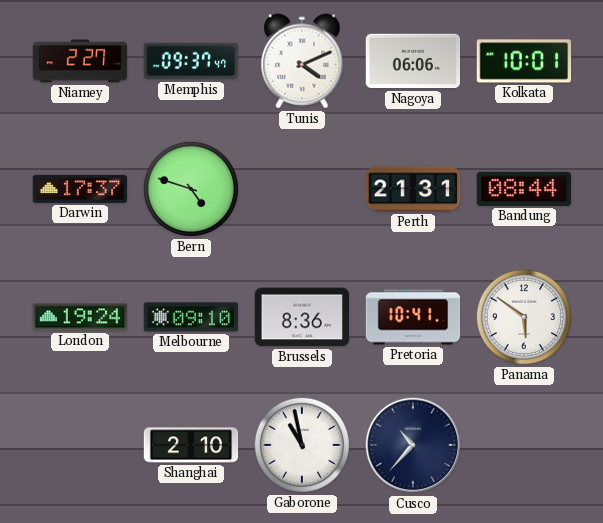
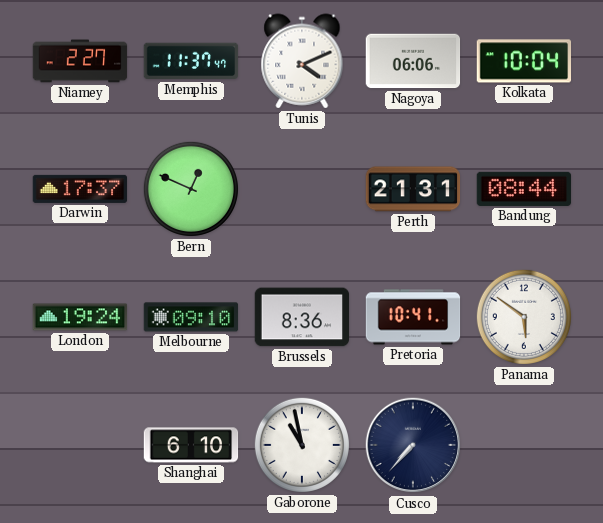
Memphis: 09:37 -> 11:37 (191, 61)
Kolkata: 10:01 -> 10:04 (524, 61)
Bern: 4:48 -> 12:49 (191, 189)
Shanghai: 2:10 -> 6:10 (191, 445)
Cusco: 10:37 -> 7:37 (413, 445)
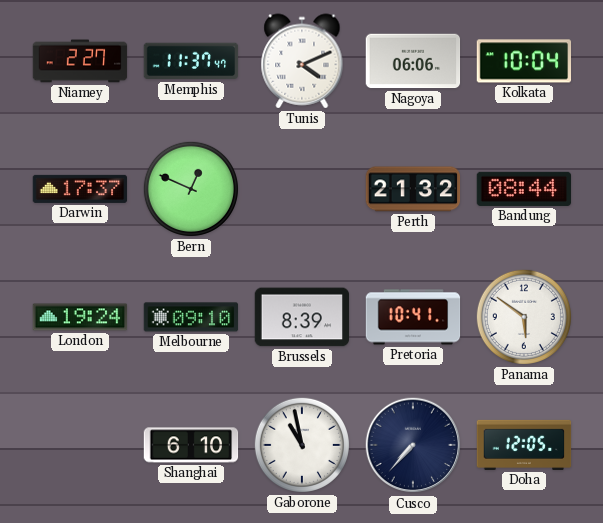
Perth: 21:31 -> 21:32 (413, 189)
Brussels: 8:36 -> 8:39 (302, 317)
Doha: none -> 12:05 (524, 445)
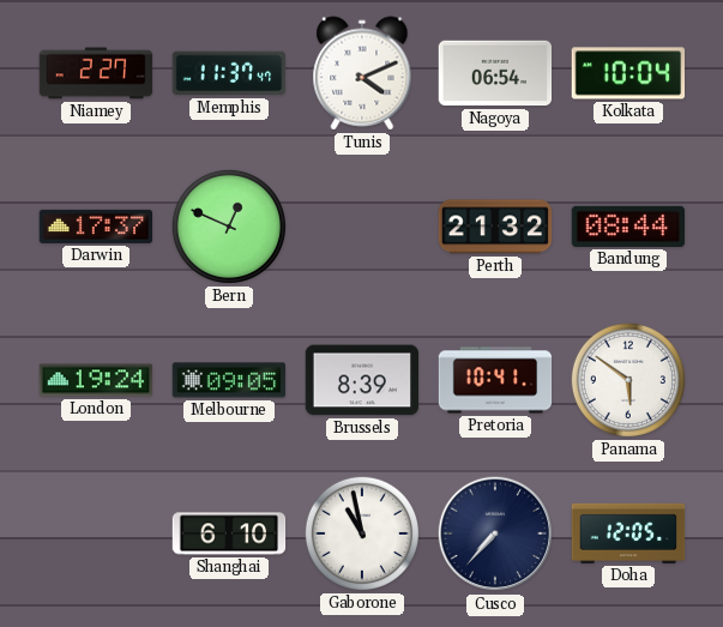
Nagoya: 06:06 -> 06:54 (495, 73)
Melbourne: 09:10 -> 09:05 (229, 380)
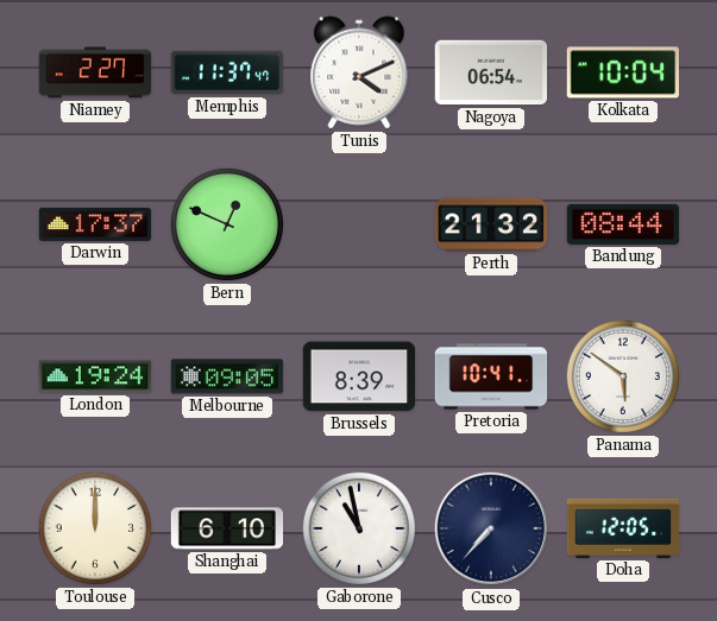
Toulouse: none -> 12:00 (95, 528)
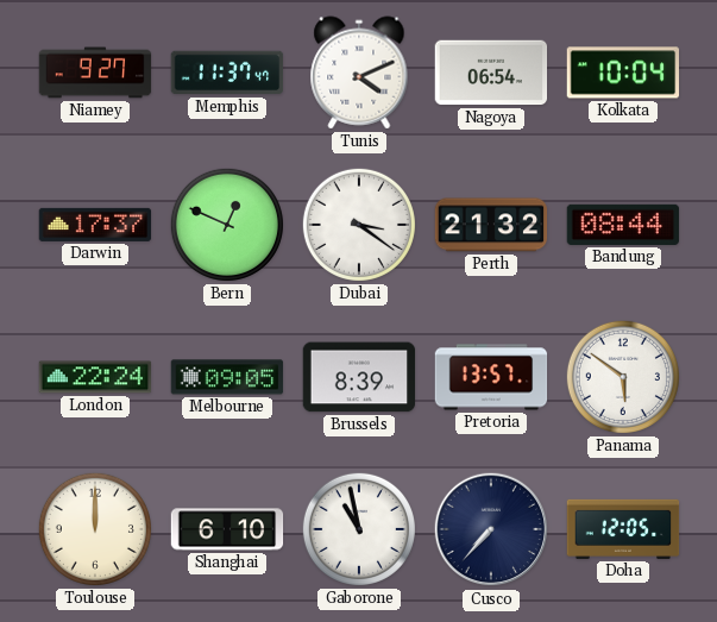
Niamey: 2:27 -> 9:27 (95, 73)
Dubai: none -> 3:21 (359, 225)
London: 19:24 -> 22:24 (95, 377)
Pretoria: 10:41 -> 13:57 (491, 377)
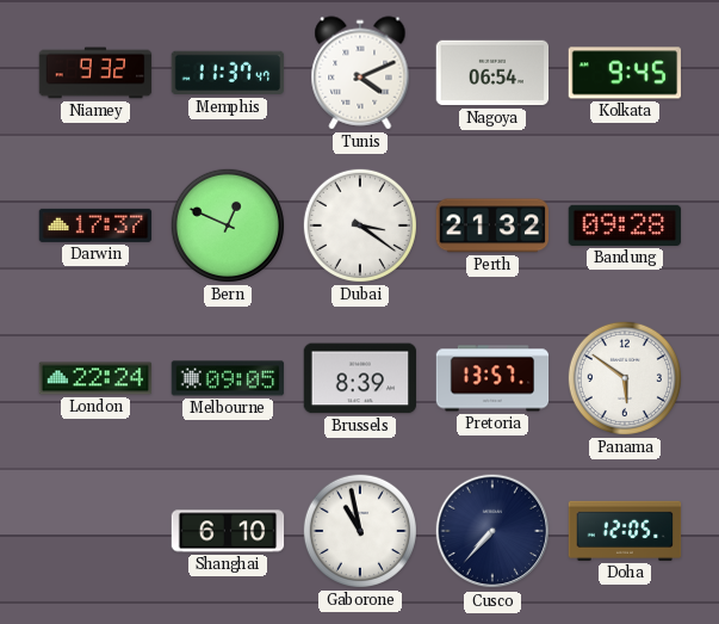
Niamey: 9:27 -> 9:32 (95, 73)
Kolkata: 10:04 -> 9:45 (625, 73)
Bandung: 08:44 -> 09:28 (625, 225)
Toulouse: 12:00 -> none (95, 529)
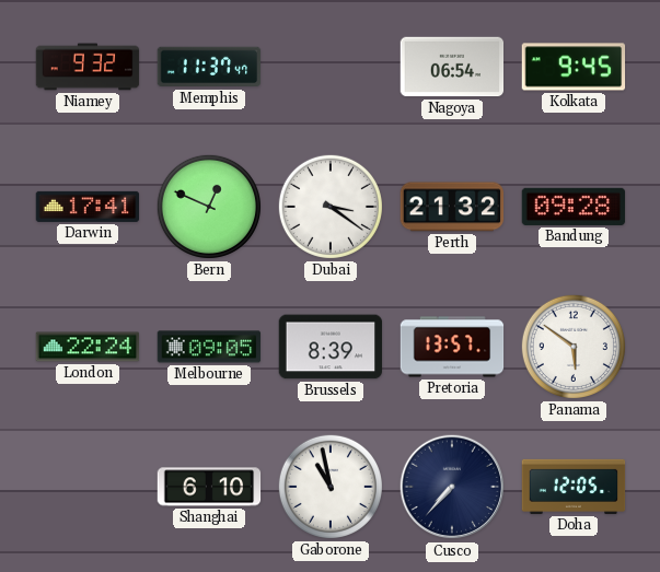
Tunis: 4:11 -> none (360, 73)
Darwin: 17:37 -> 17:41 (88, 207)
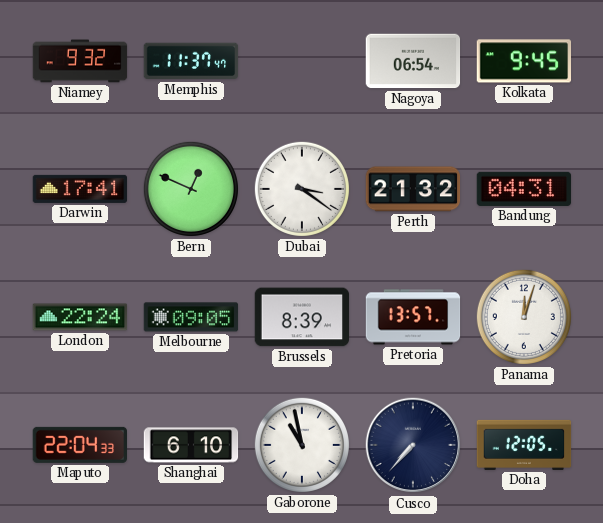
Bandung: 09:28 -> 04:31 (524, 189)
Panama: 5:51 -> 12:03 (524, 317)
Maputo: none -> 22:04 (80, 445)
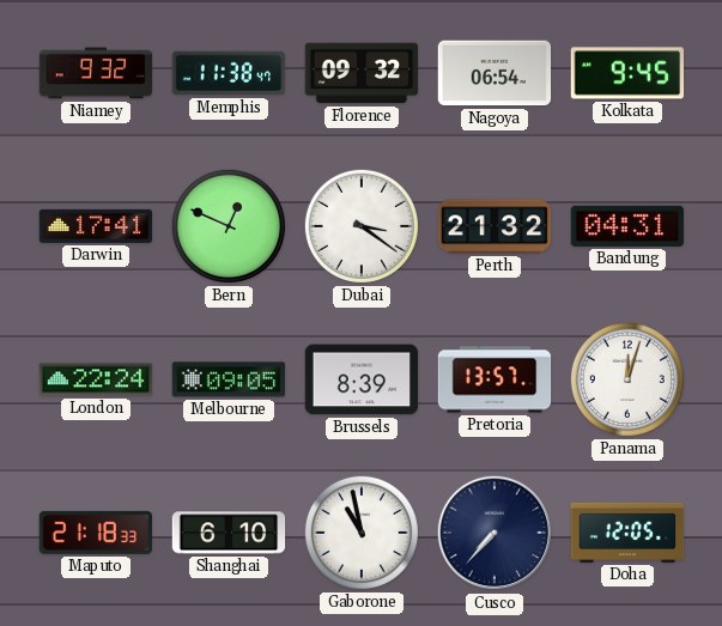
Memphis: 11:37 -> 11:38 (229, 73)
Florence: none -> 09:32 (362, 73)
Maputo: 22:04 -> 21:18 (96, 533)
